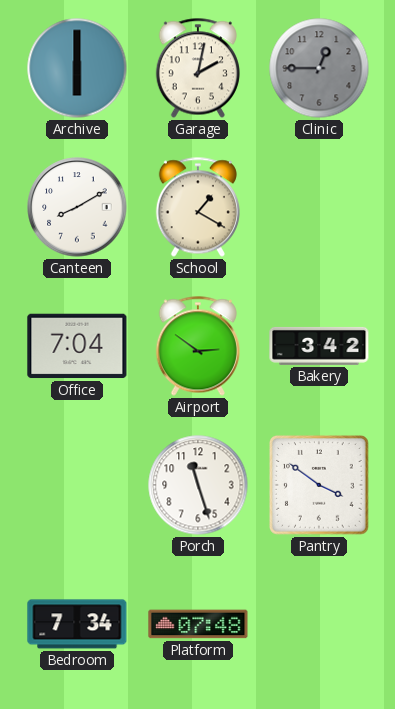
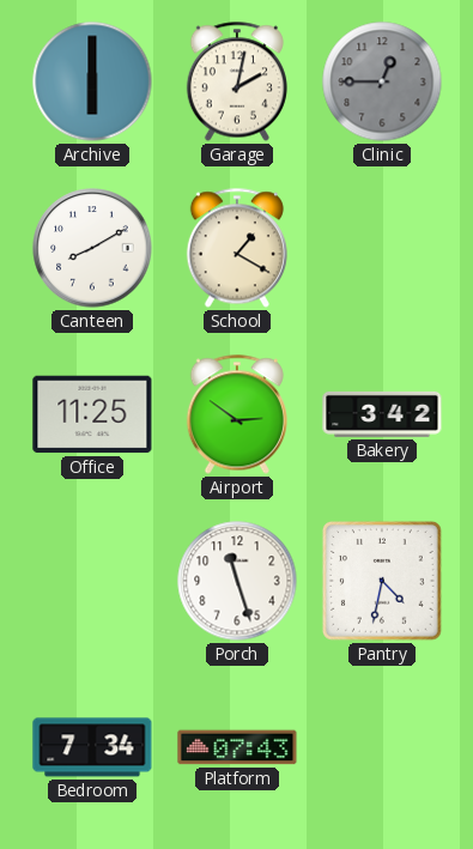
Office: 7:04 -> 11:25 (92, 414)
Pantry: 3:51 -> 4:32 (382, 581)
Platform: 07:48 -> 07:43 (237, 747)
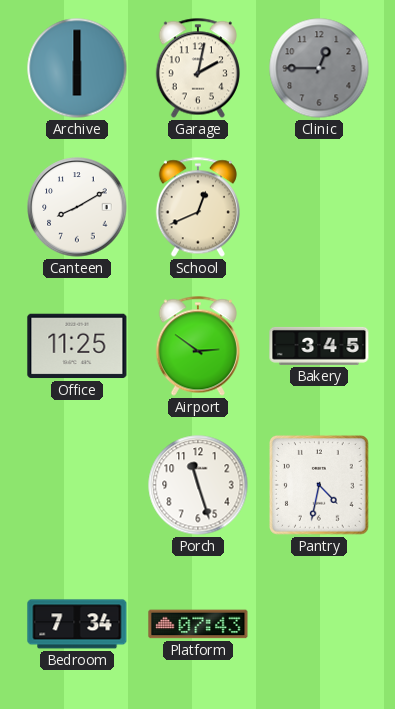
School: 1:20 -> 12:41 (198, 207)
Bakery: 3:42 -> 3:45 (319, 346)
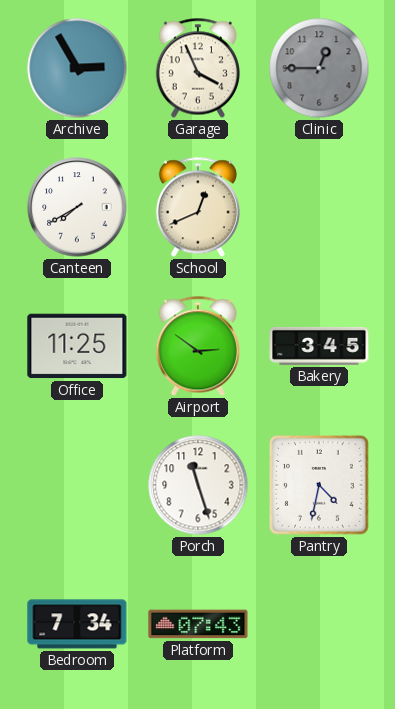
Archive: 6:00 -> 2:55 (77, 68)
Garage: 2:02 -> 3:56 (198, 68)
Canteen: 8:10 -> 7:40 (77, 207)
